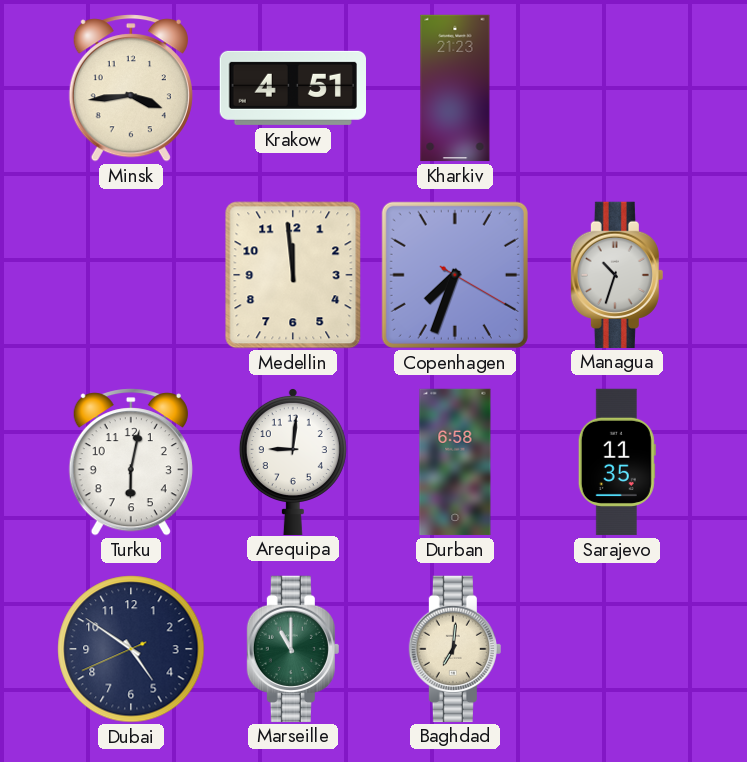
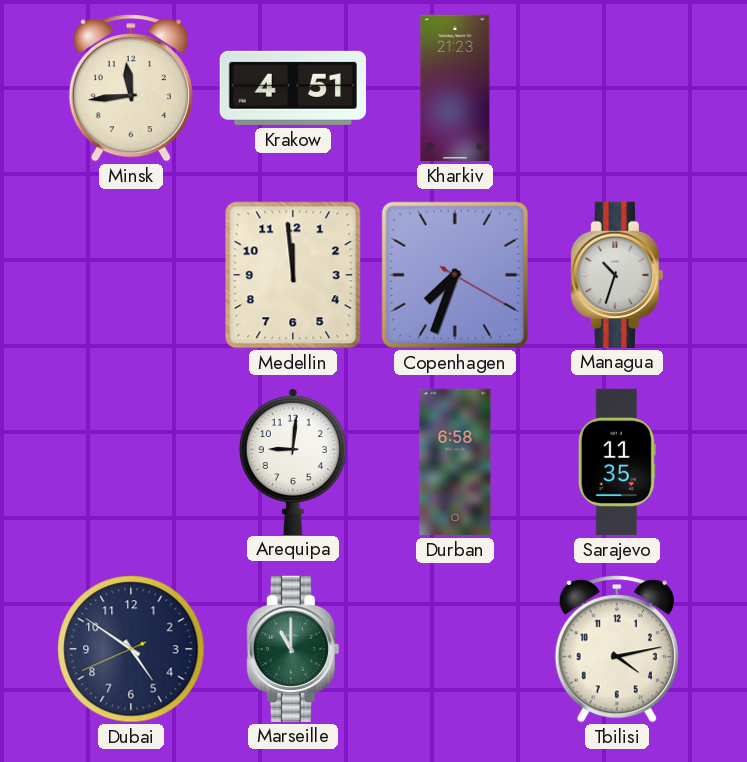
Minsk: 3:44 -> 11:44 (131, 88)
Turku: 6:02 -> none (131, 462)
Baghdad: 7:01 -> none (455, 648)
Tbilisi: none -> 4:13 (617, 649)
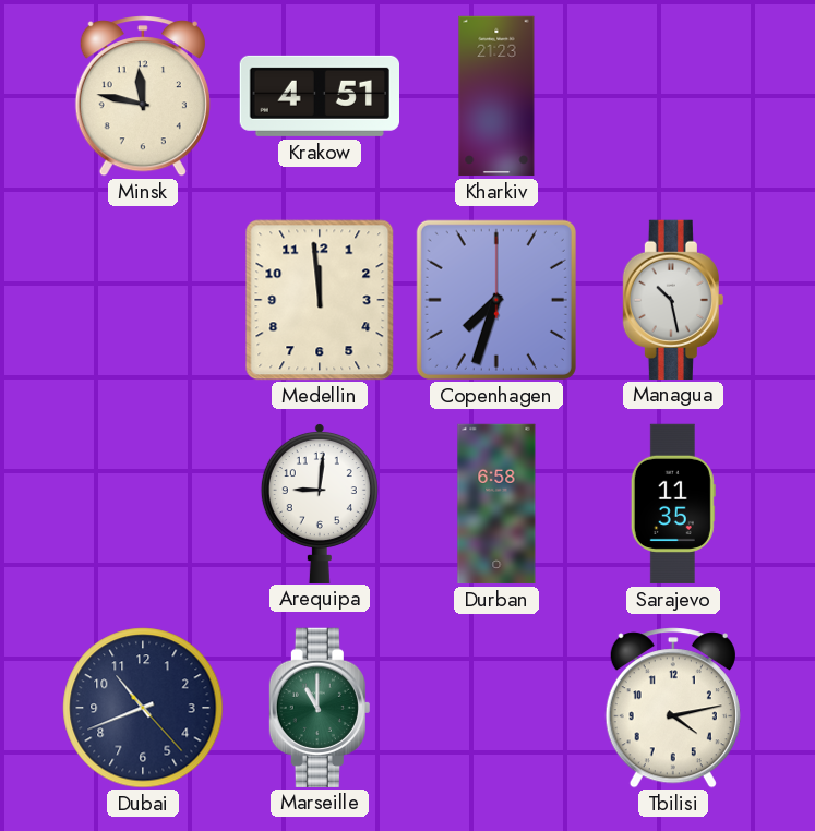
Minsk: 11:44 -> 11:47 (143, 96)
Copenhagen: 7:33:20 -> 7:33:00 (496, 300)
Managua: 10:33 -> 10:28 (673, 299)
Dubai: 4:50 -> 10:41 (143, 708)
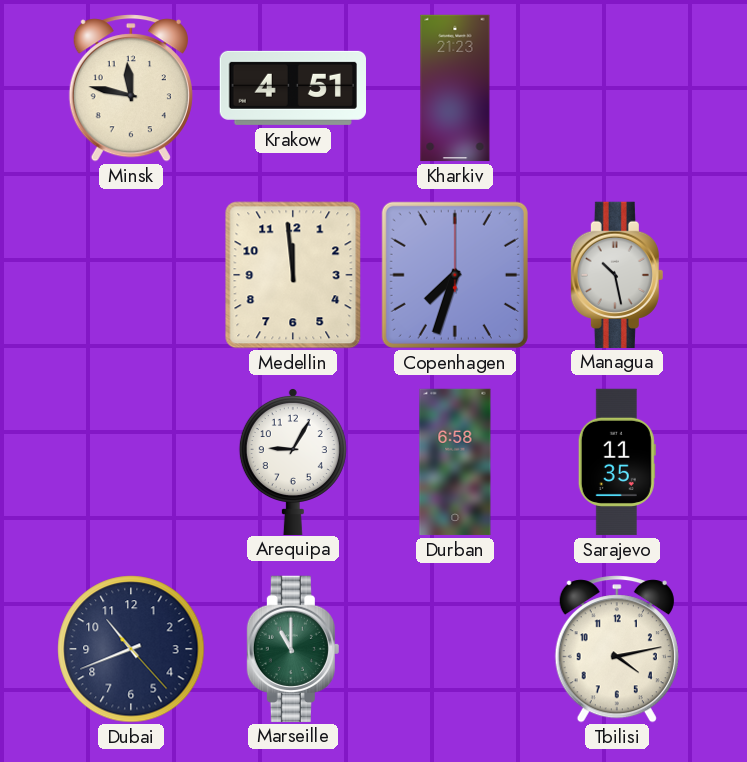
Arequipa: 9:01 -> 9:05 (293, 461)
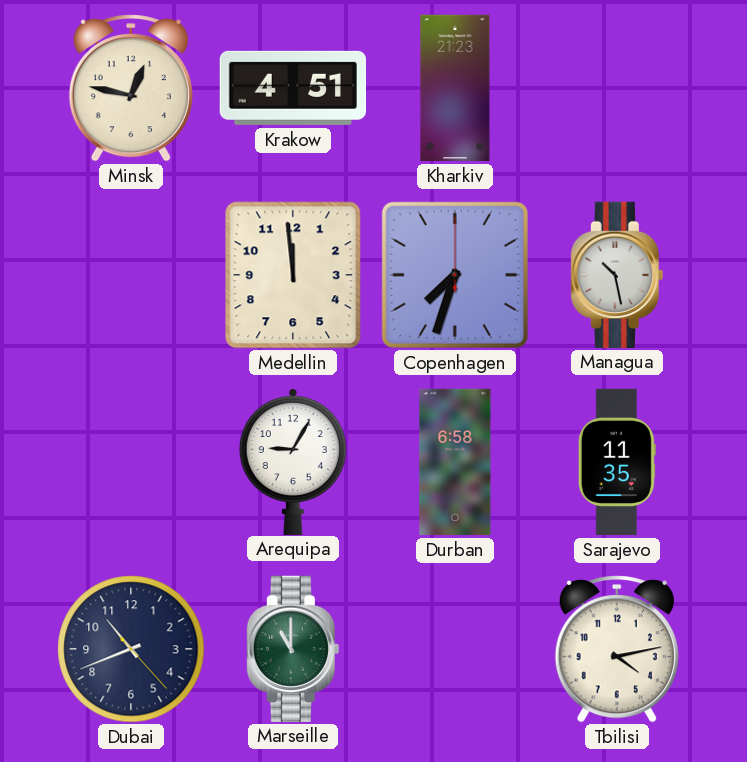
Minsk: 11:47 -> 12:47 (131, 88)
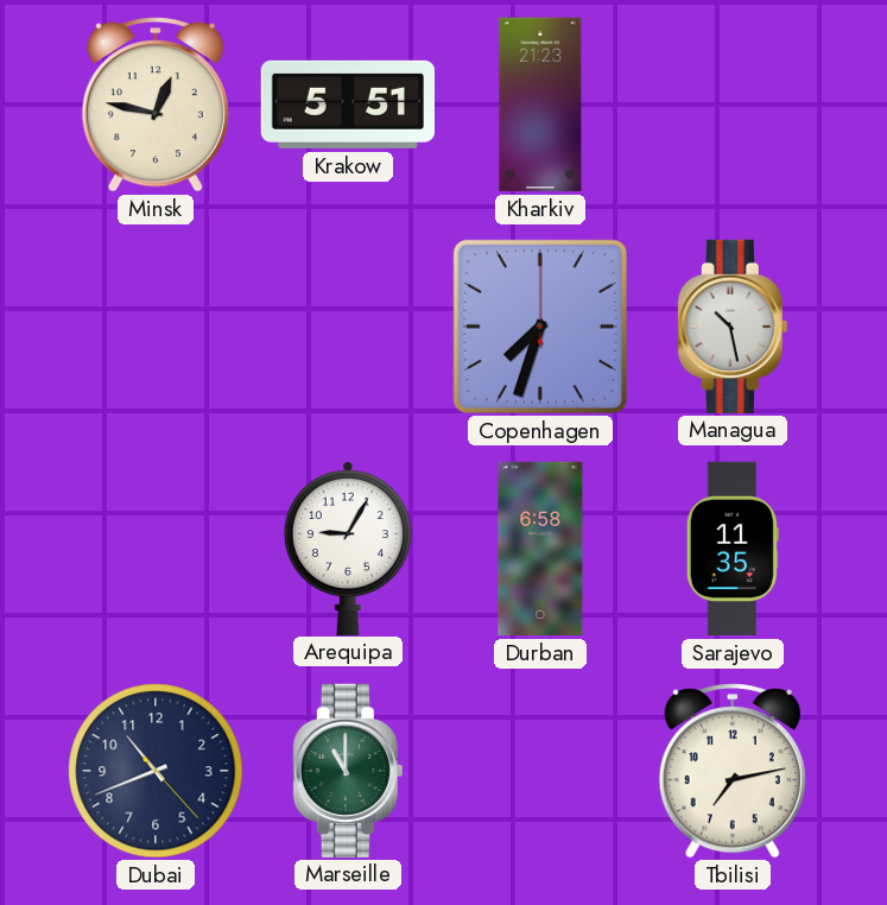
Krakow: 4:51 -> 5:51 (347, 105)
Medellin: 11:59 -> none (293, 275)
Tbilisi: 4:13 -> 7:13 (733, 771)
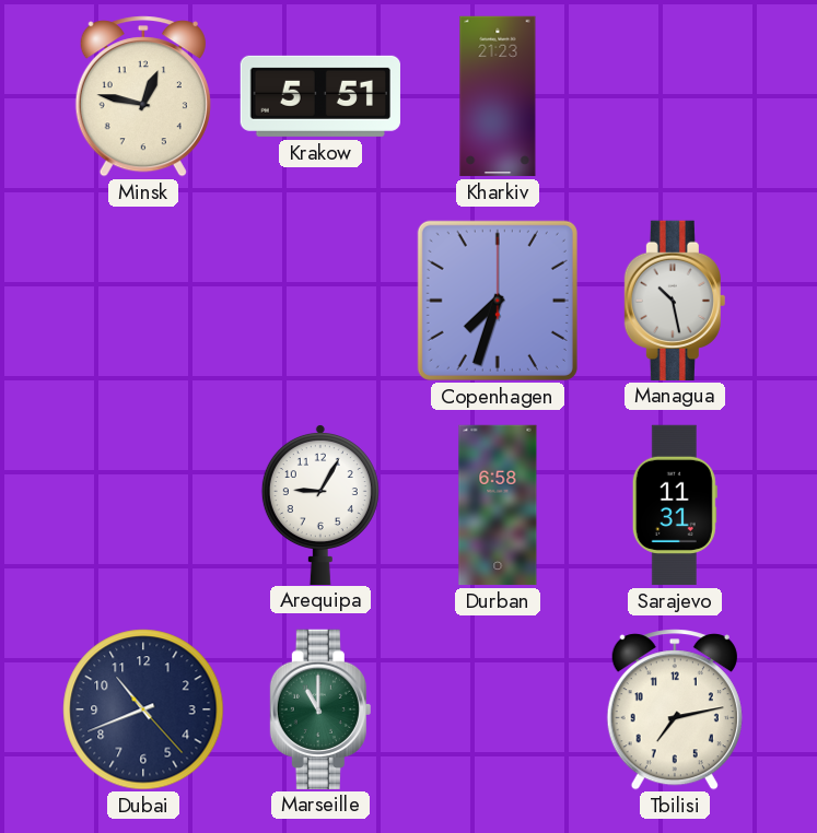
Sarajevo: 11:35 -> 11:31 (675, 505)
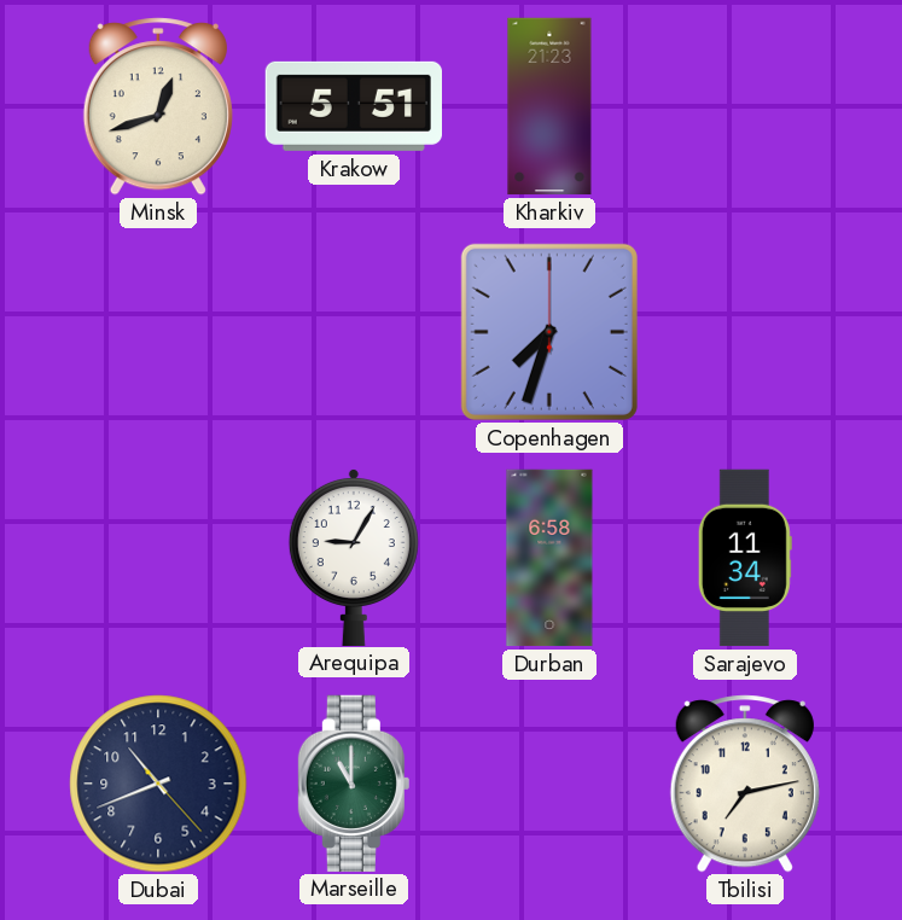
Minsk: 12:47 -> 12:42 (158, 106)
Managua: 10:28 -> none (675, 300)
Sarajevo: 11:31 -> 11:34 (745, 558)
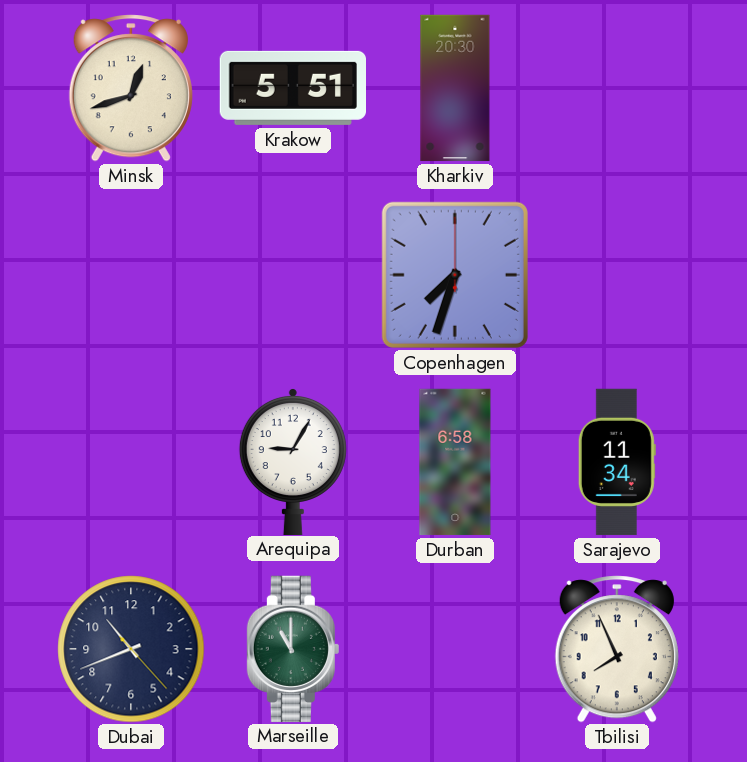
Kharkiv: 21:23 -> 20:30 (455, 88)
Tbilisi: 7:13 -> 7:56 (617, 649)
